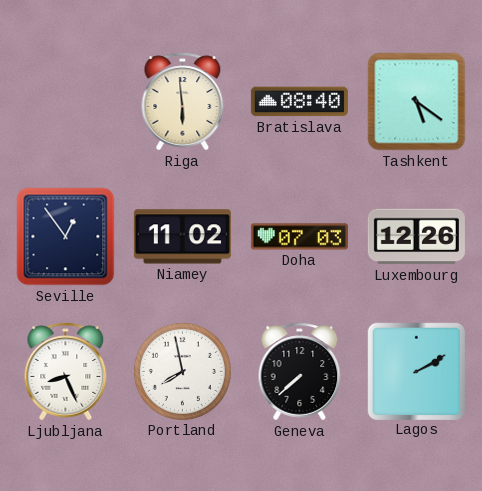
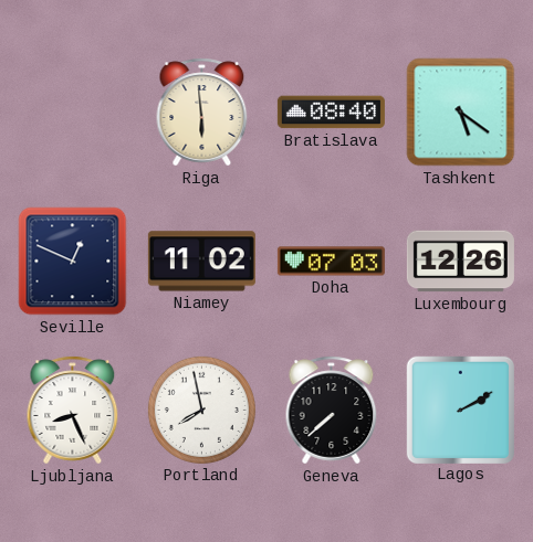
Seville: 12:54 -> 12:49 (73, 262)
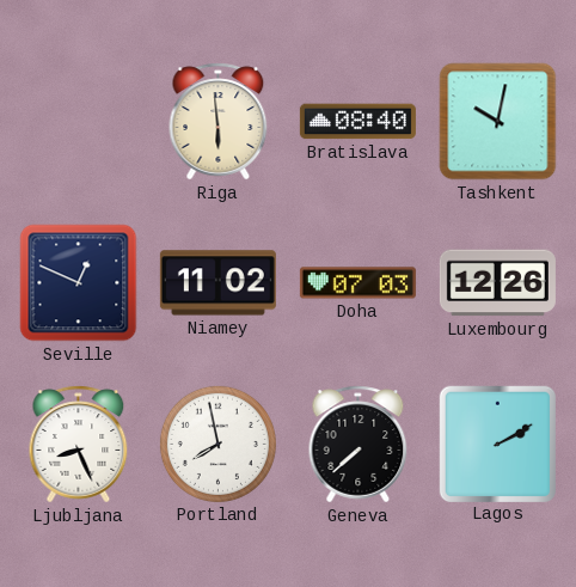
Tashkent: 5:21 -> 10:02 (498, 122)
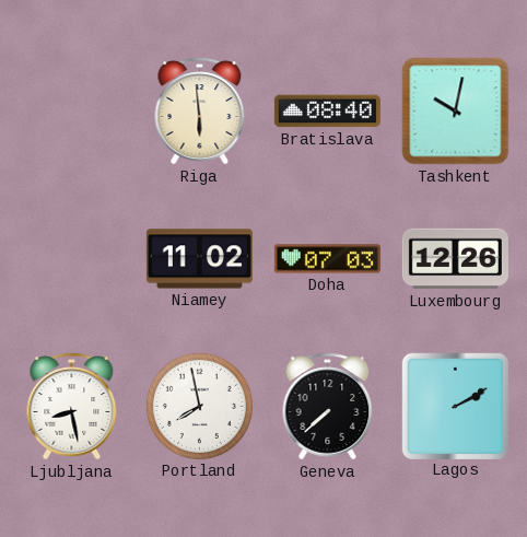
Seville: 12:49 -> none (79, 283)
Ljubljana: 8:26 -> 8:28 (72, 407)
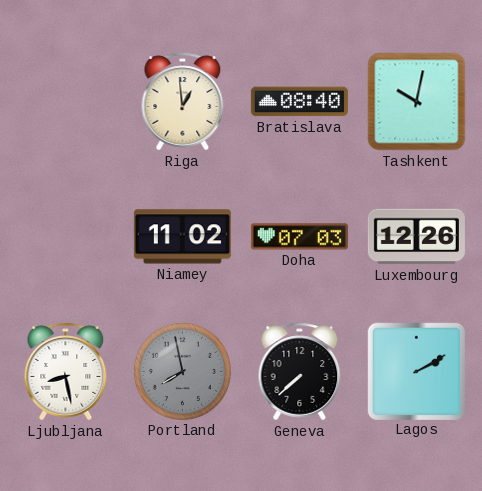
Riga: 5:59 -> 12:59 (183, 102)
Portland dial: white -> grey (182, 371)
